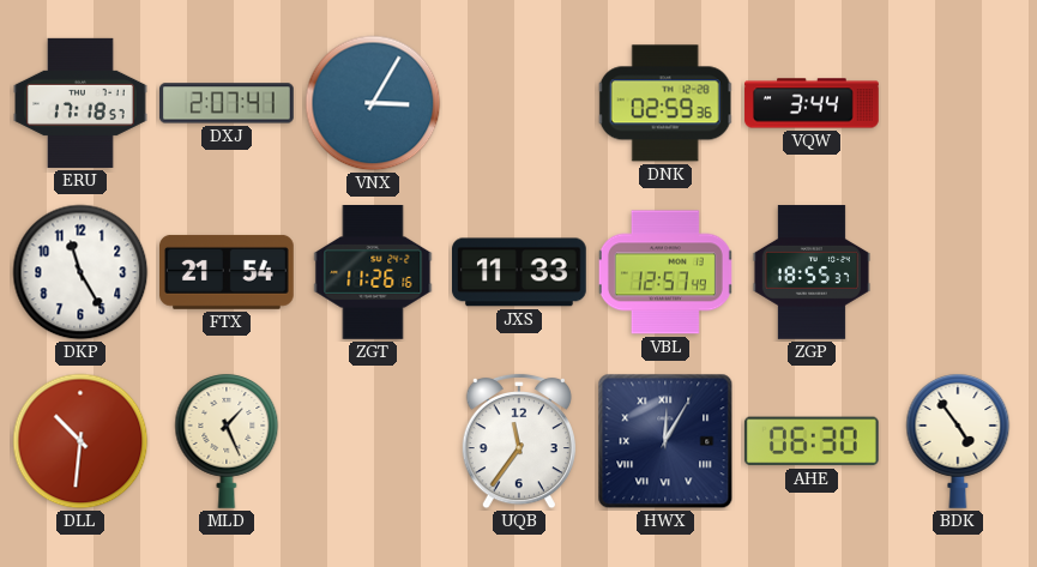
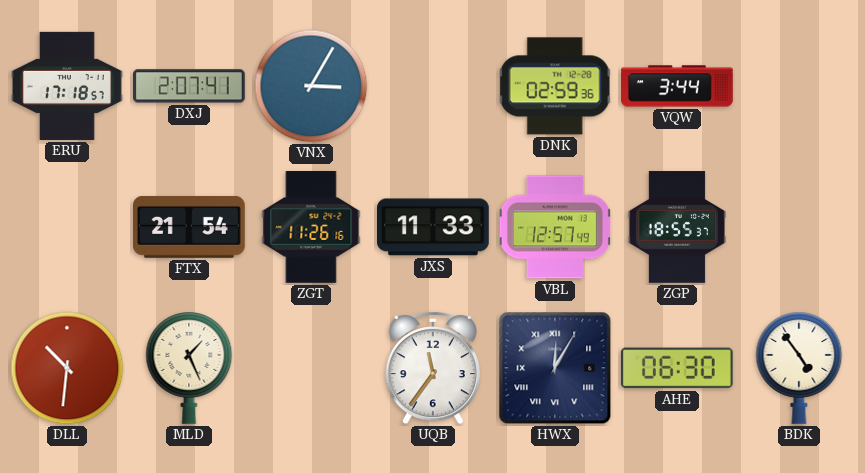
DKP: 11:25 -> none (80, 272)
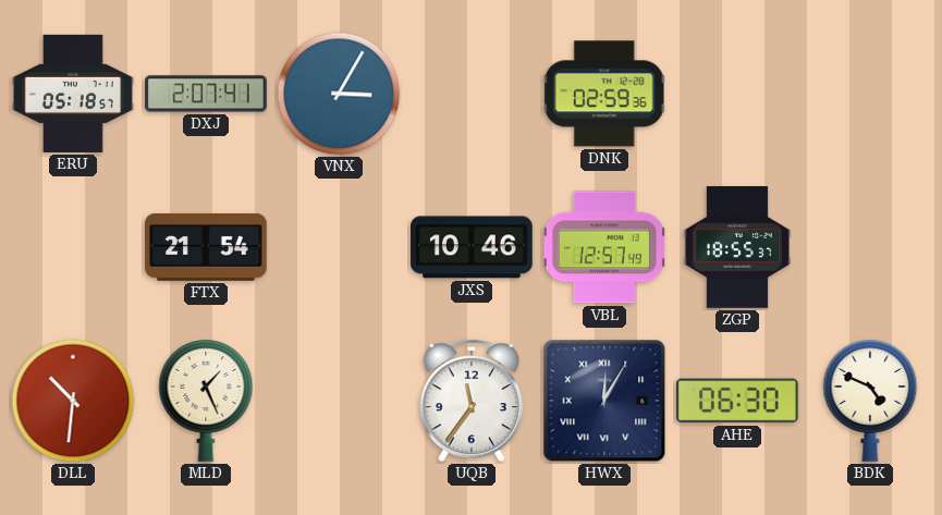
ERU: 17:18 -> 05:18 (73, 94)
VQW: 3:44 -> none (677, 86)
ZGT: 11:26 -> none (311, 228)
JXS: 11:33 -> 10:46 (473, 247)
BDK: 4:54 -> 4:49 (870, 401)
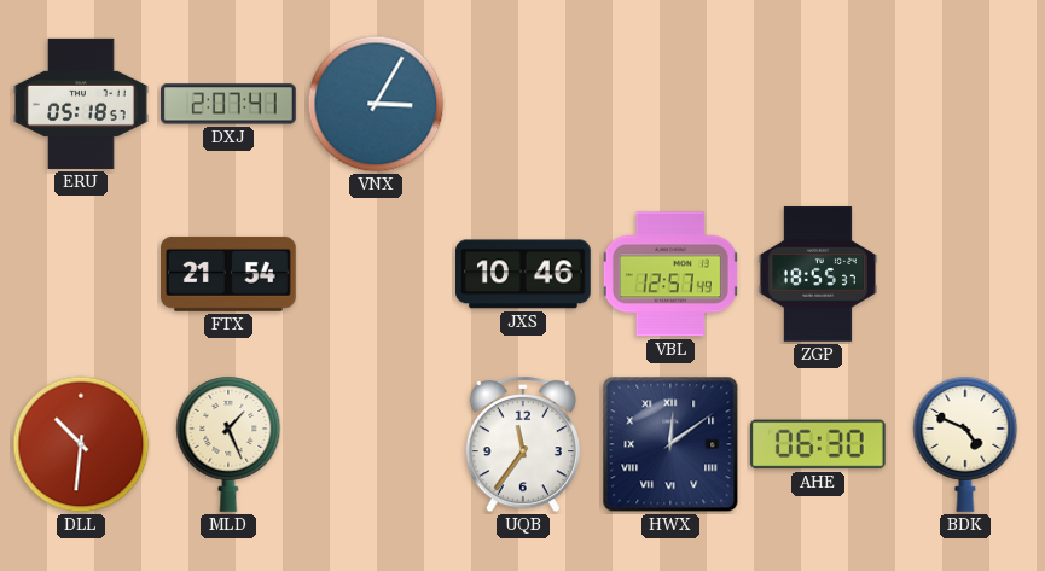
DNK: 02:59 -> none (604, 94)
HWX: 12:05 -> 12:09 (670, 444)
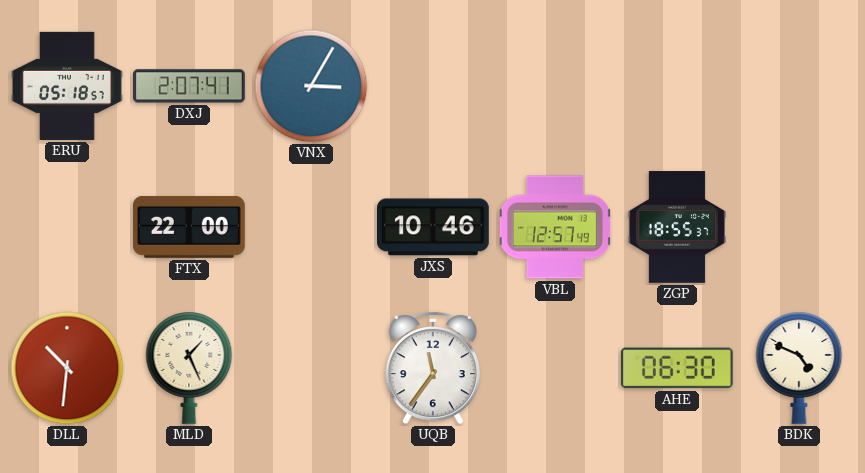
FTX: 21:54 -> 22:00 (190, 227)
HWX: 12:09 -> none (670, 444)
